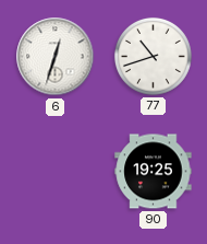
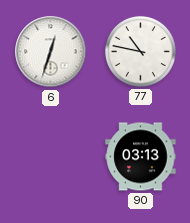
77: 10:42 -> 10:47 (140, 51)
90: 19:25 -> 03:13 (141, 157)
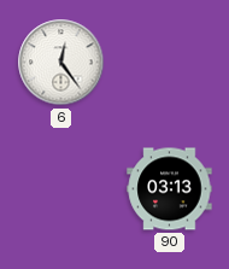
6: 12:33 -> 12:24 (61, 63)
77: 10:47 -> none (140, 51)
